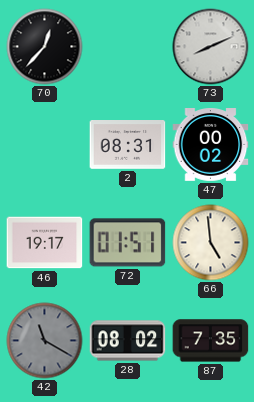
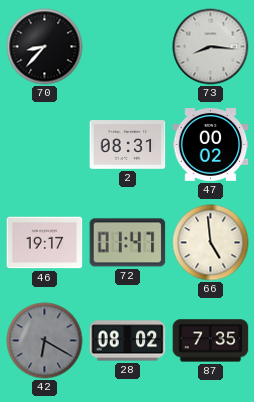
70: 12:37 -> 8:37 (45, 47)
73: 8:11 -> 8:16 (211, 47)
72: 01:51 -> 01:47 (128, 243)
42: 11:20 -> 6:20 (45, 341)
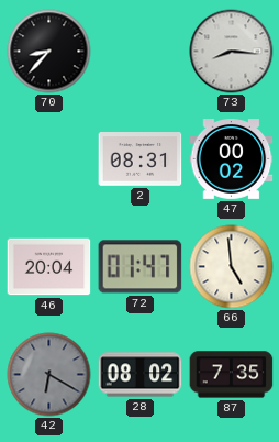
46: 19:17 -> 20:04 (49, 267)
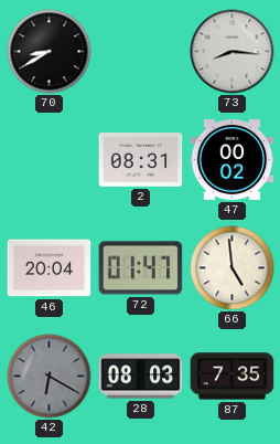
70: 8:37 -> 8:40 (50, 52)
28: 08:02 -> 08:03 (141, 377)
